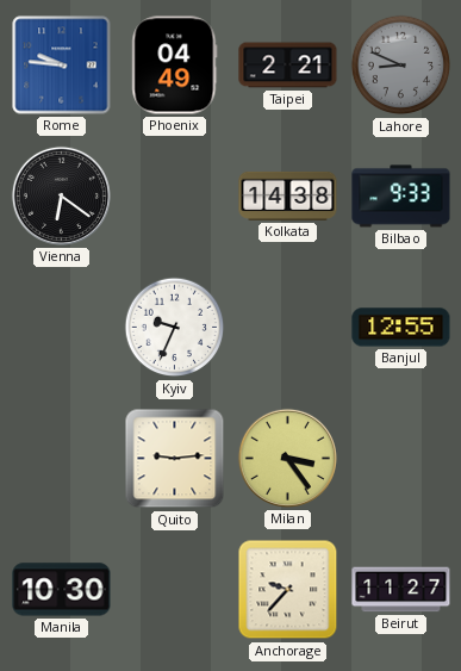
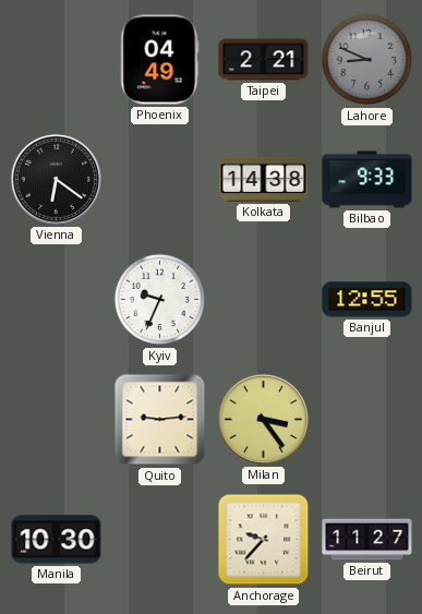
Rome: 9:46 -> none (62, 66)
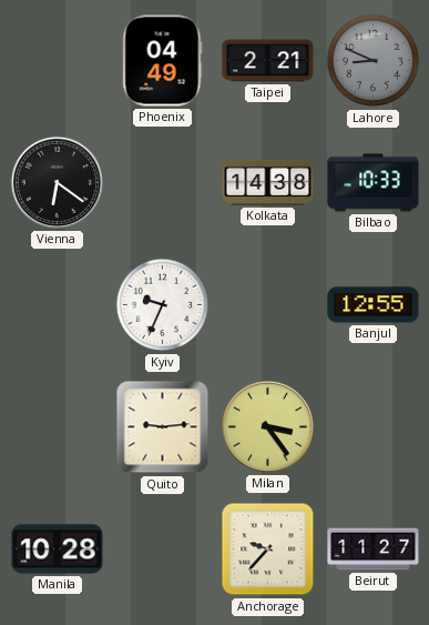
Bilbao: 9:33 -> 10:33 (374, 183)
Manila: 10:30 -> 10:28 (58, 550)
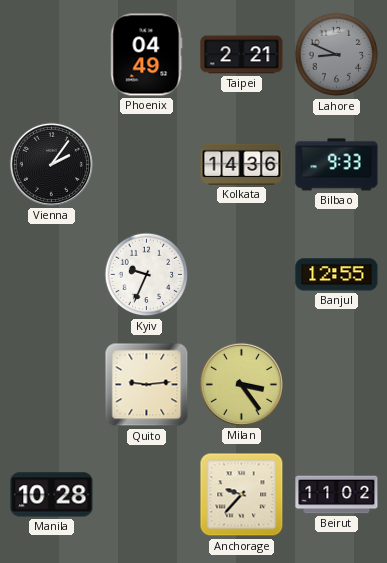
Vienna: 6:21 -> 2:06 (51, 164)
Kolkata: 14:38 -> 14:36 (242, 164)
Bilbao: 10:33 -> 9:33 (337, 165)
Beirut: 11:27 -> 11:02 (337, 495)
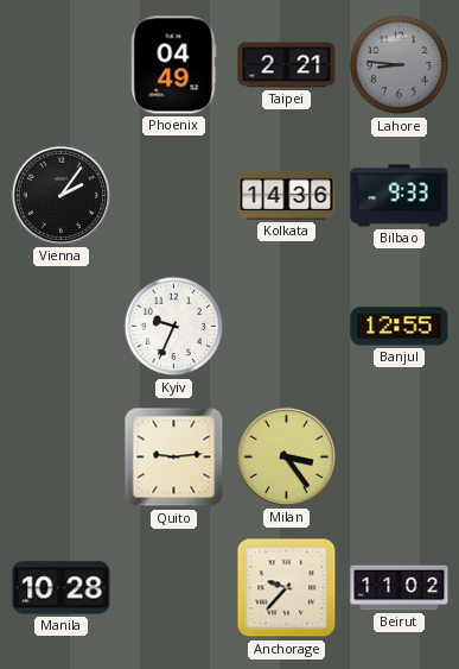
Lahore: 8:49 -> 8:46 (400, 65)
